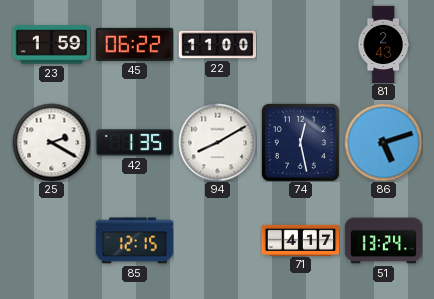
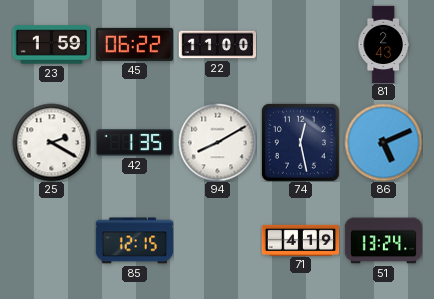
86: 5:12 -> 5:11 (383, 142)
71: 4:17 -> 4:19 (300, 240)
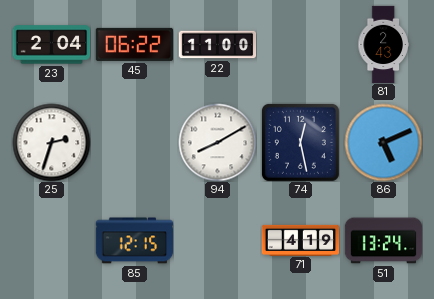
23: 1:59 -> 2:04 (51, 45)
25: 2:20 -> 2:33 (51, 142)
42: 1:35 -> none (134, 143)
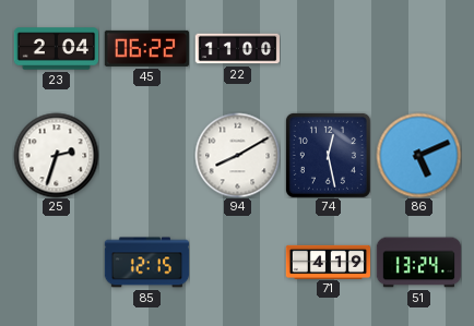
81: 2:43 -> none (383, 44)
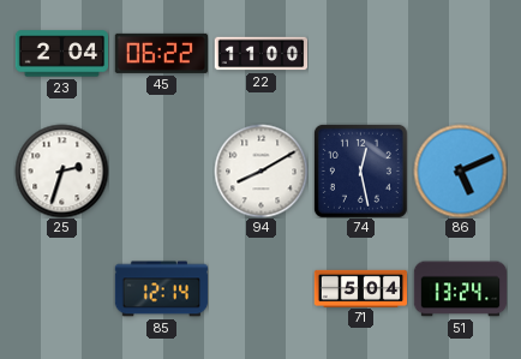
85: 12:15 -> 12:14 (161, 289)
71: 4:19 -> 5:04 (360, 288)
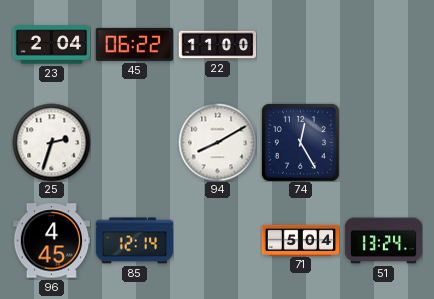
74: 12:28 -> 12:25 (300, 142)
86: 5:11 -> none (460, 170)
96: none -> 4:45 (51, 241)
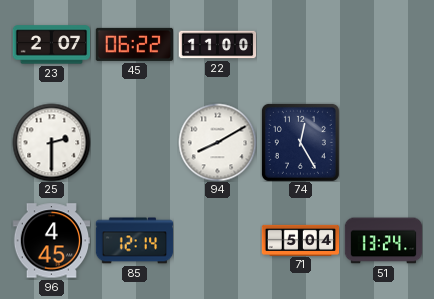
23: 2:04 -> 2:07 (51, 45)
25: 2:33 -> 2:30 (51, 142)
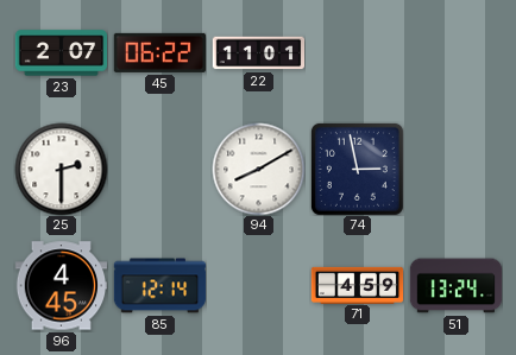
22: 11:00 -> 11:01 (258, 53)
74: 12:25 -> 2:58 (357, 169)
71: 5:04 -> 4:59 (357, 285)
